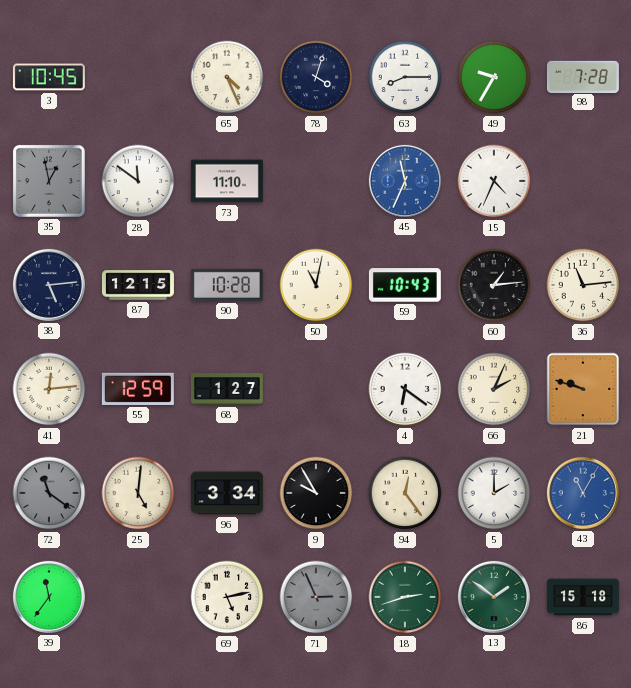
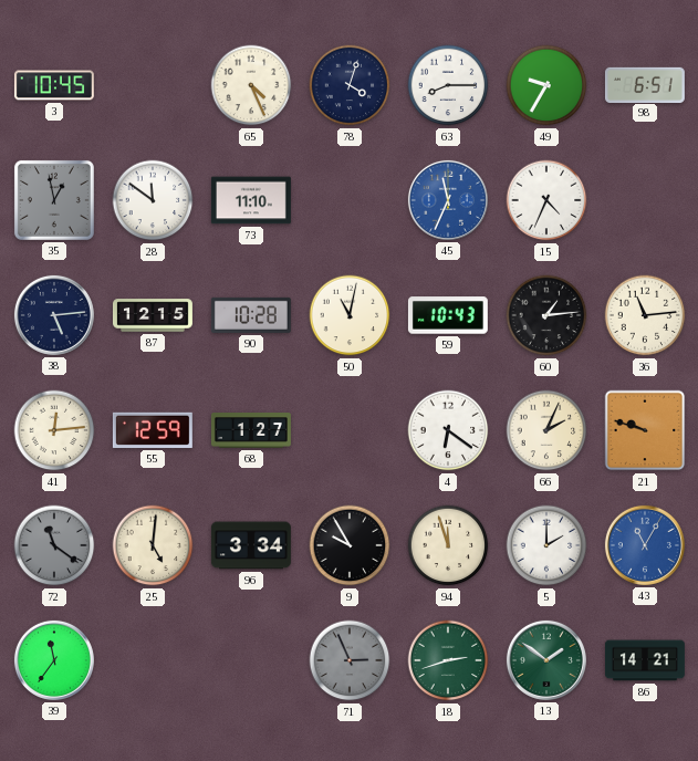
98: 7:28 -> 6:51 (645, 84)
94: 12:24 -> 11:57 (448, 545)
69: 5:13 -> none (227, 597)
86: 15:18 -> 14:21 (645, 660)
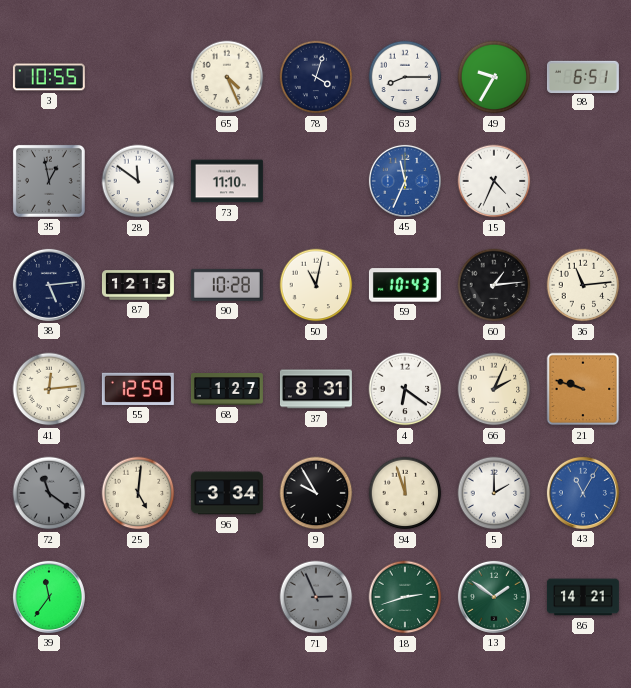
3: 10:45 -> 10:55 (49, 77)
37: none -> 8:31 (316, 389)
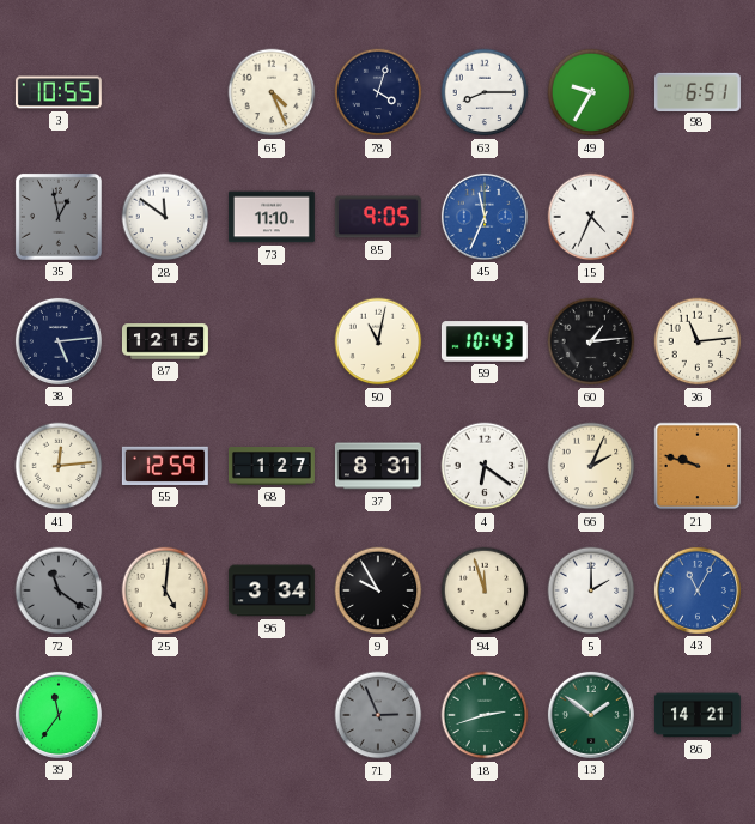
85: none -> 9:05 (378, 217)
90: 10:28 -> none (227, 285)
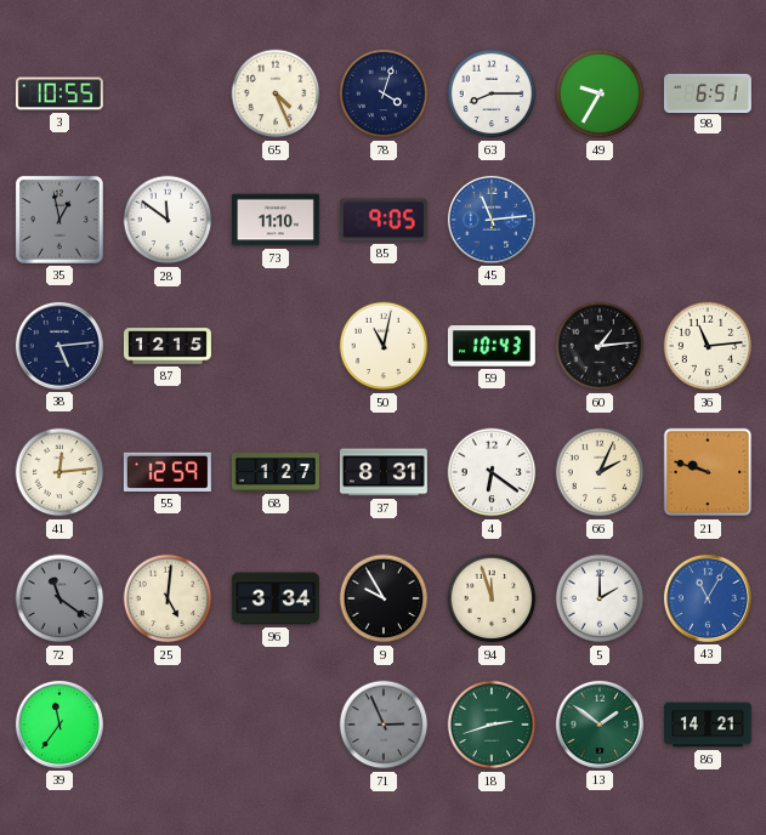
45: 11:34 -> 11:14 (492, 220)
15: 4:34 -> none (591, 217)
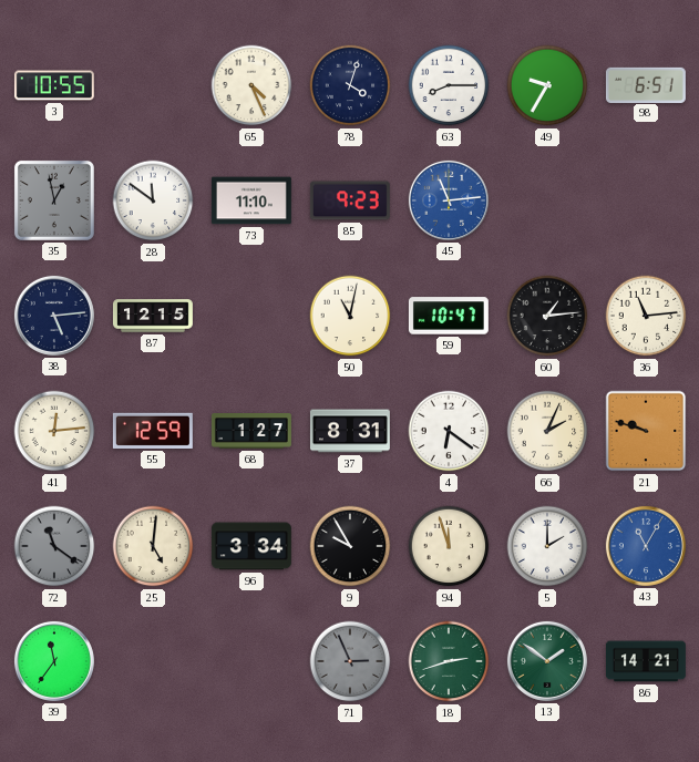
85: 9:05 -> 9:23 (350, 200)
59: 10:43 -> 10:47 (449, 316)
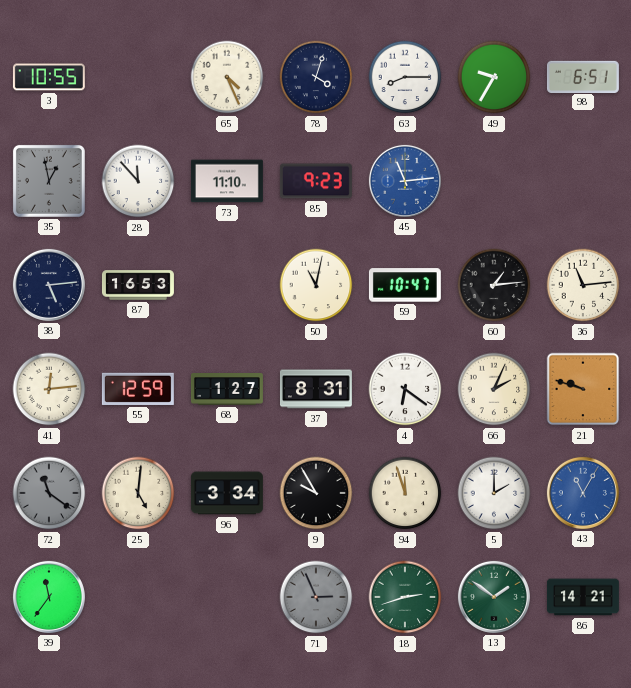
28: 11:51 -> 11:53 (138, 181)
87: 12:15 -> 16:53 (138, 285)
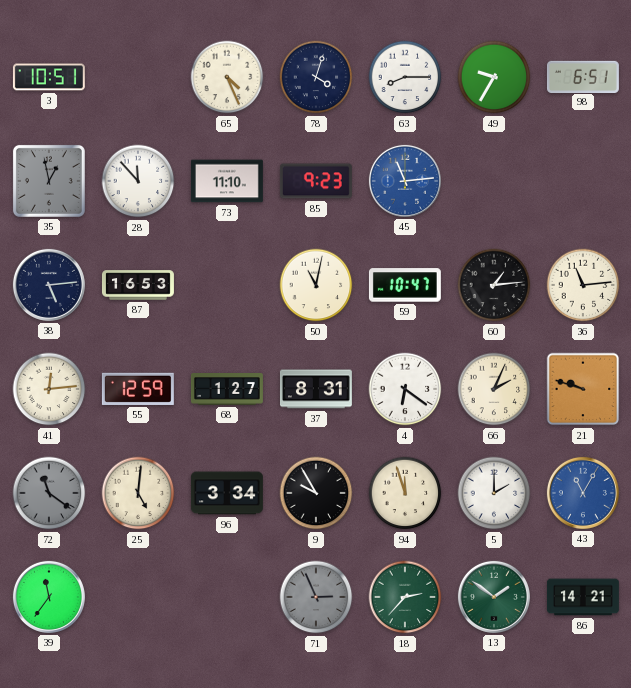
3: 10:55 -> 10:51 (49, 77)
18: 2:42 -> 2:37 (405, 597)
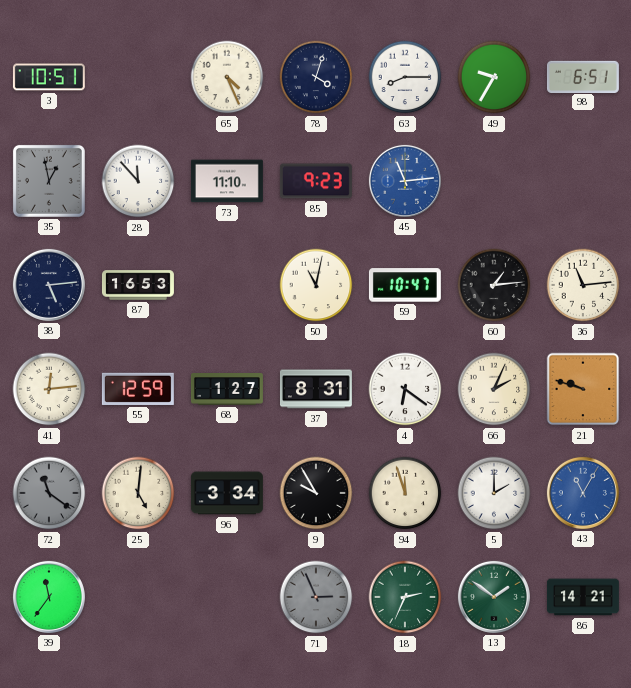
18: 2:37 -> 2:34 (405, 597)
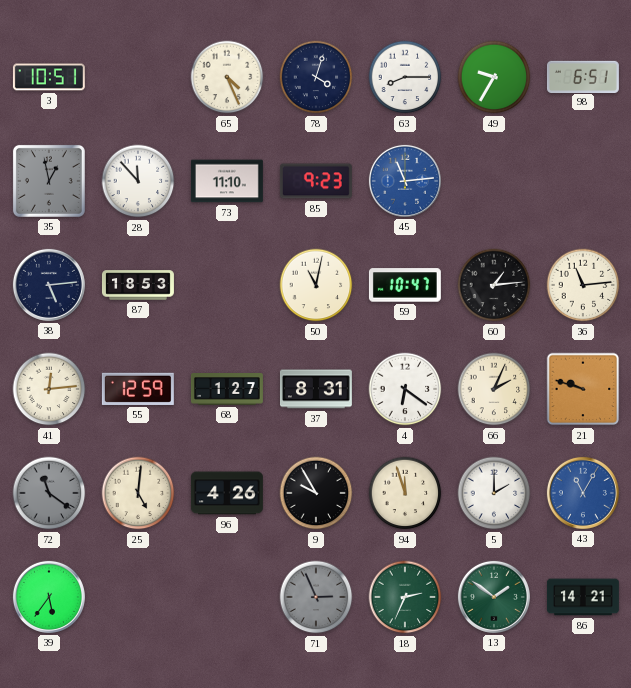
87: 16:53 -> 18:53 (138, 285)
96: 3:34 -> 4:26 (227, 493)
39: 11:36 -> 5:36 (49, 597)
